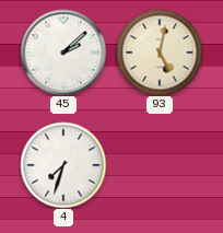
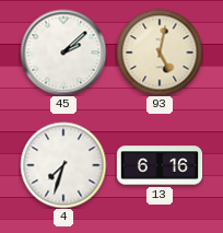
13: none -> 6:16 (160, 165)
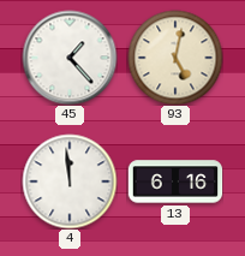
45: 2:08 -> 1:23 (70, 58)
4: 7:33 -> 11:59 (70, 181)
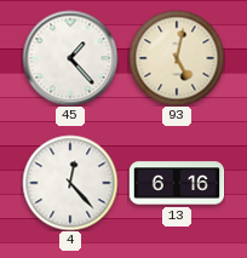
4: 11:59 -> 12:23 (70, 183)
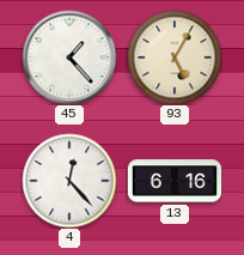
93: 5:02 -> 5:05 (175, 57)
